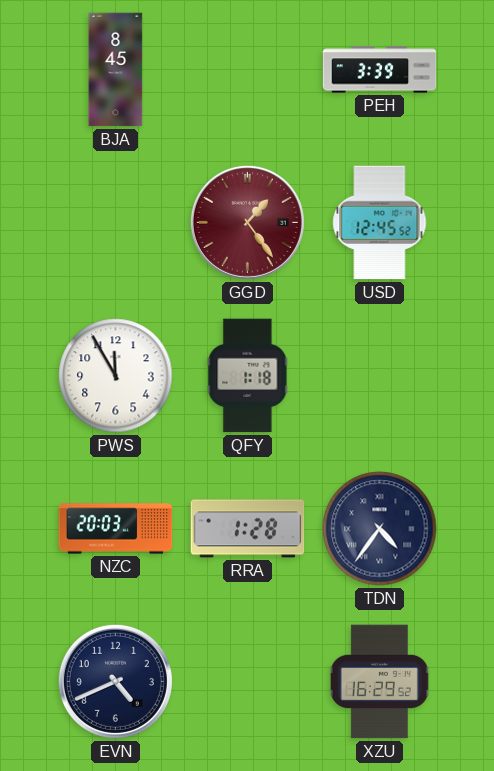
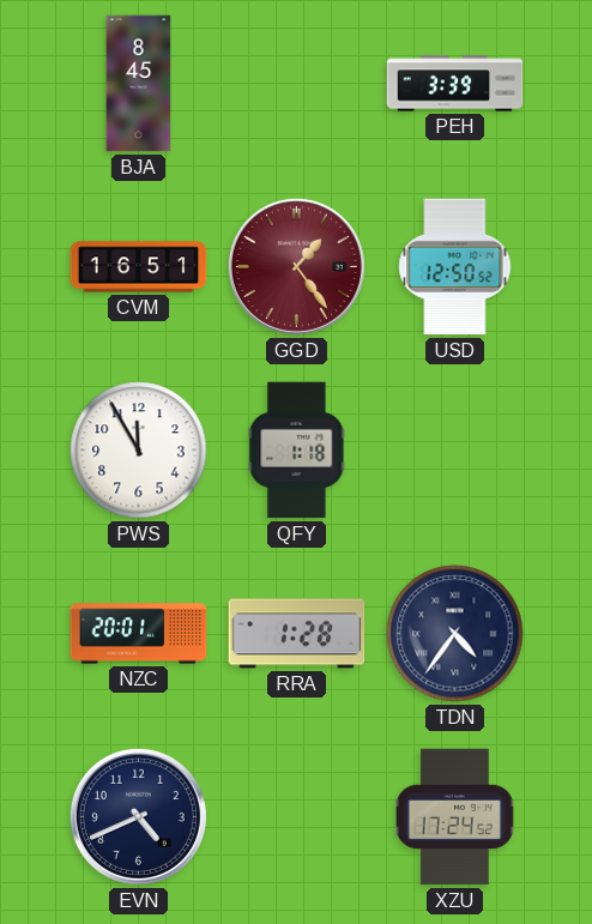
CVM: none -> 16:51 (139, 267)
USD: 12:45 -> 12:50 (455, 267)
NZC: 20:03 -> 20:01 (139, 634)
XZU: 16:29 -> 17:24 (454, 817)
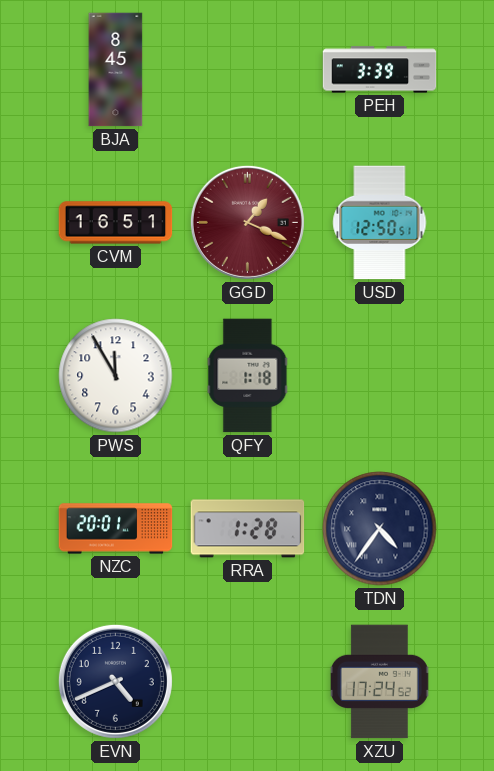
GGD: 1:24 -> 1:19 (247, 222)
USD: 12:50:52 -> 12:50:51 (380, 223)
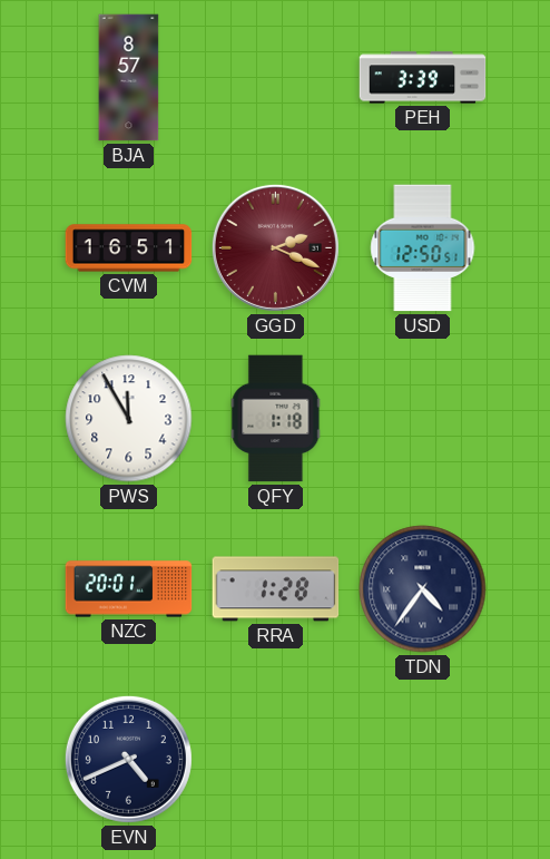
BJA: 8:45 -> 8:57 (129, 78)
GGD: 1:19 -> 2:19 (275, 247)
XZU: 17:24 -> none (379, 682)
